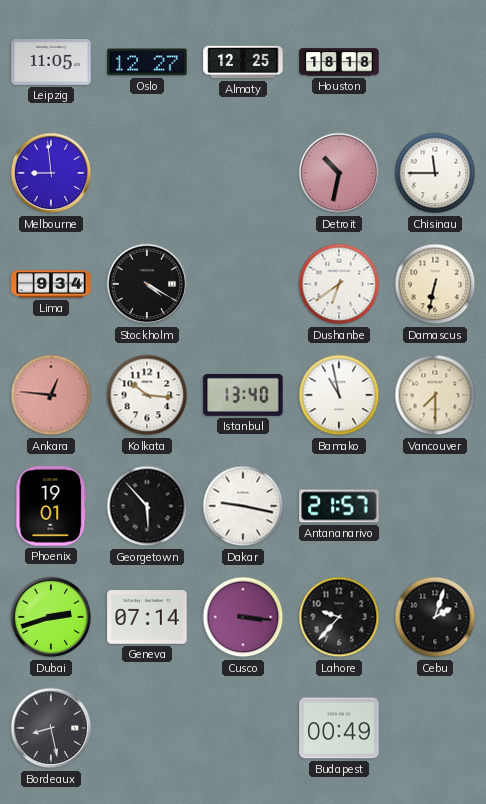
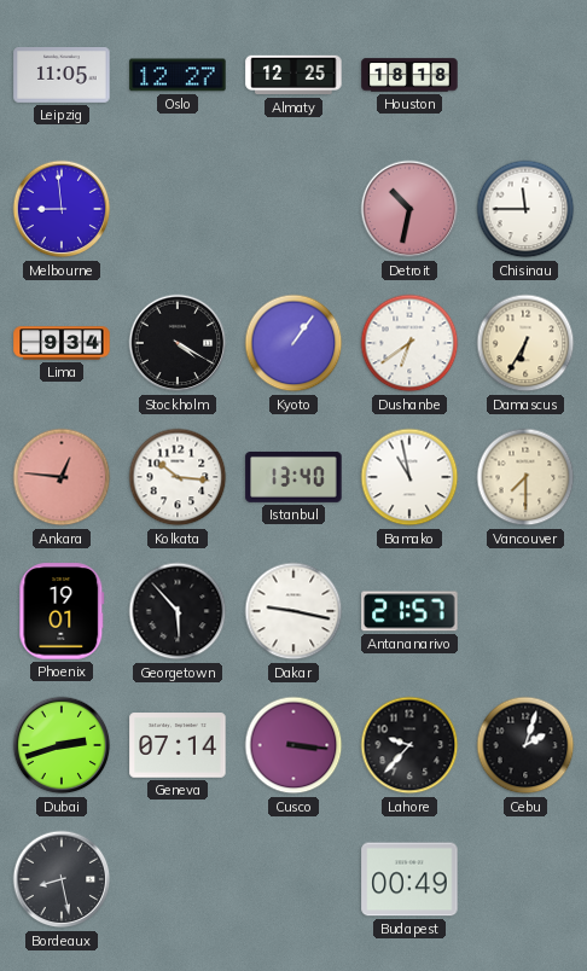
Kyoto: none -> 1:06 (293, 343)
Damascus: 6:32 -> 6:35 (525, 343)
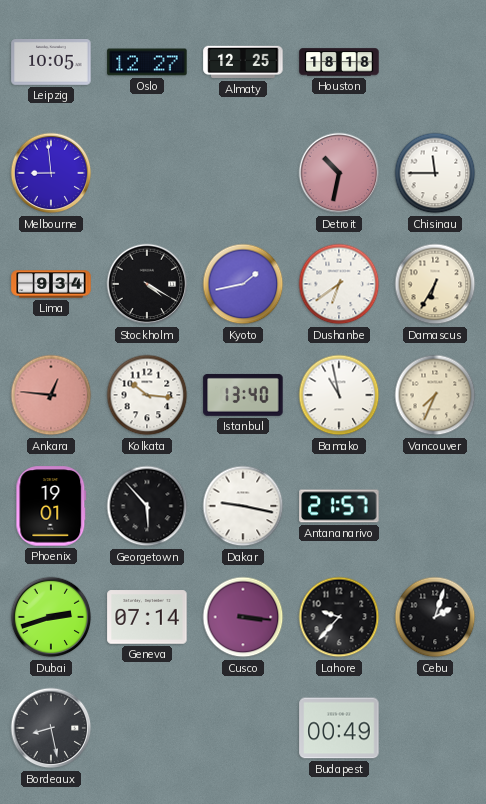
Leipzig: 11:05 -> 10:05 (51, 63)
Kyoto: 1:06 -> 1:43 (243, 284)
Vancouver: 7:30 -> 7:34 (435, 395)
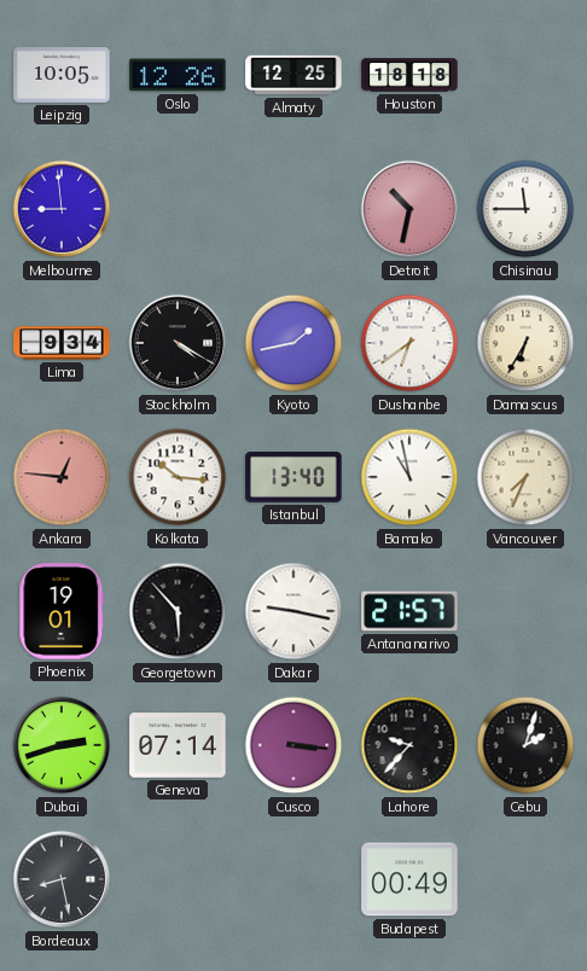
Oslo: 12:27 -> 12:26 (178, 75)
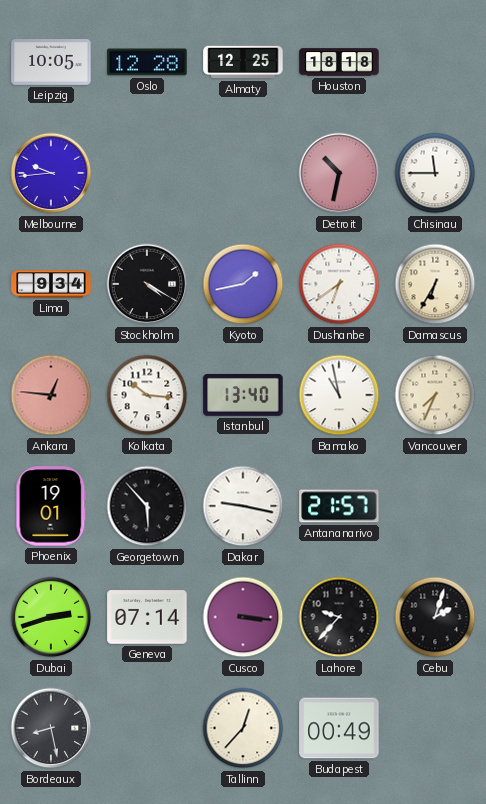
Oslo: 12:26 -> 12:28 (147, 62)
Melbourne: 8:59 -> 9:44 (51, 173)
Tallinn: none -> 12:37 (243, 728)
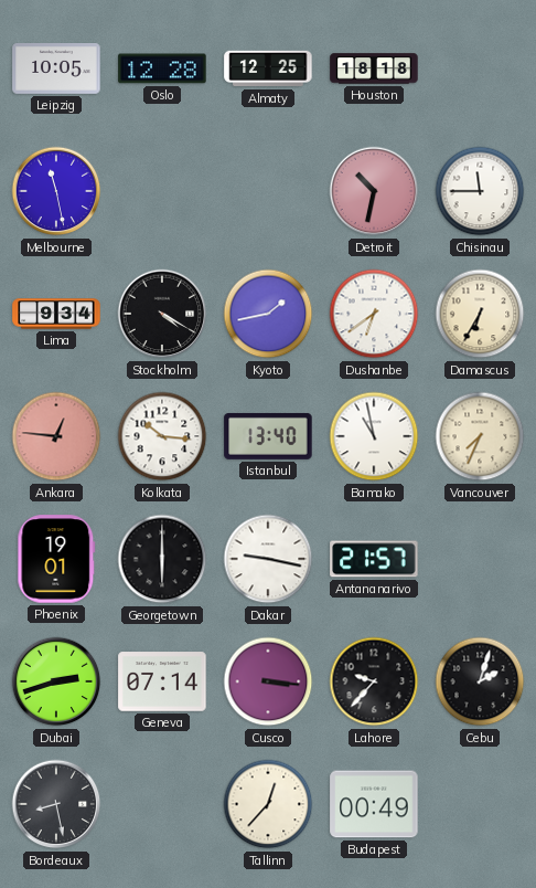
Melbourne: 9:44 -> 11:28 (56, 191)
Georgetown: 5:53 -> 6:00 (162, 559)
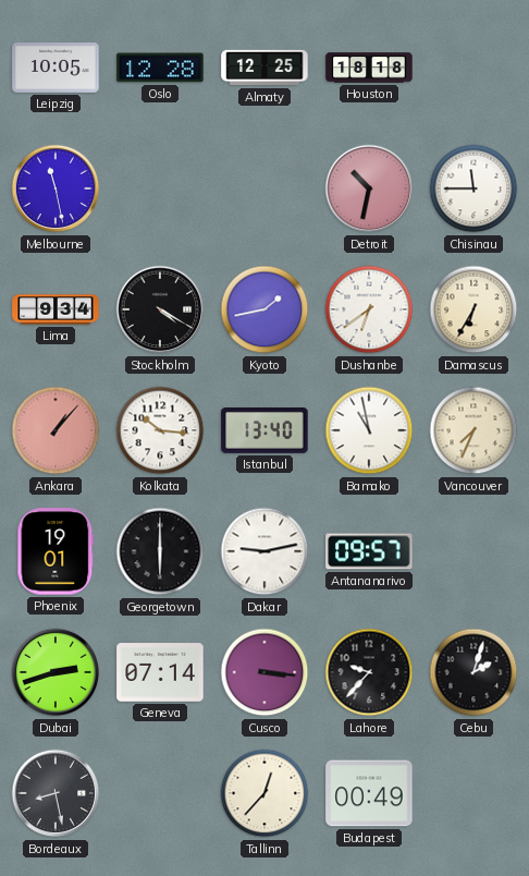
Ankara: 12:46 -> 1:07 (56, 430)
Dakar: 9:17 -> 9:13 (264, 551)
Antananarivo: 21:57 -> 09:57 (369, 551)
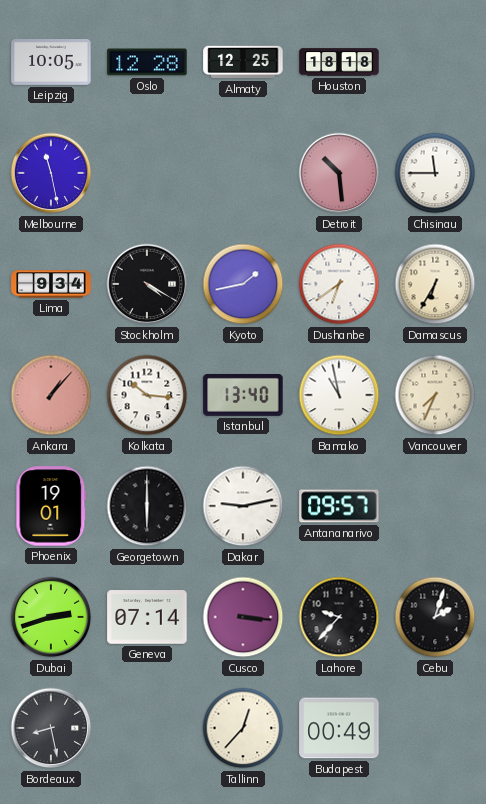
Detroit: 10:32 -> 10:29 (339, 173)
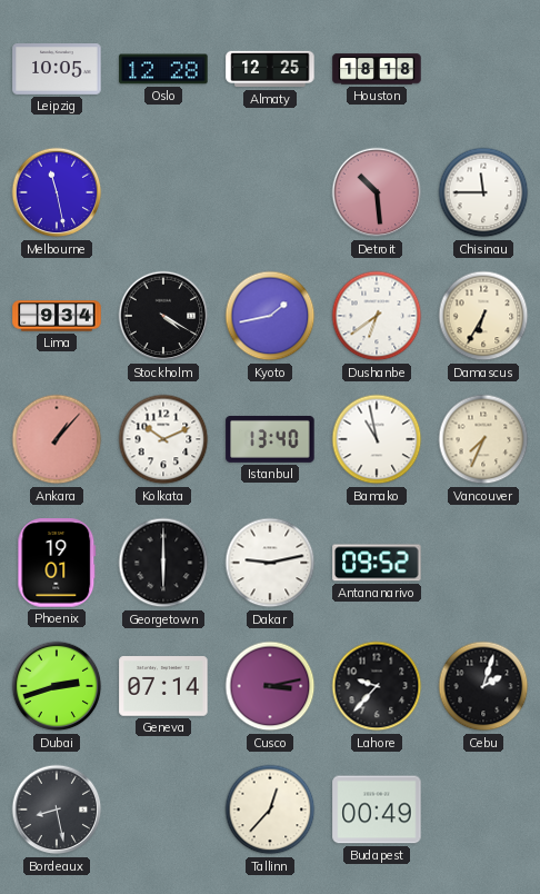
Kolkata: 10:16 -> 10:11 (163, 439)
Antananarivo: 09:57 -> 09:52 (377, 563)
Cusco: 3:16 -> 3:13 (270, 686)
